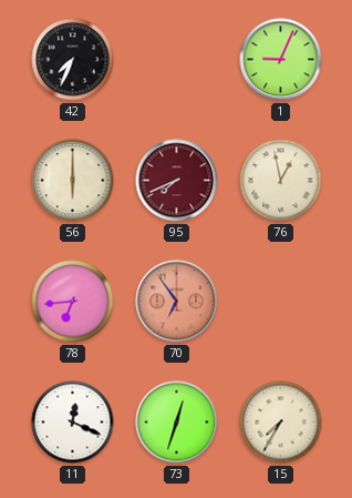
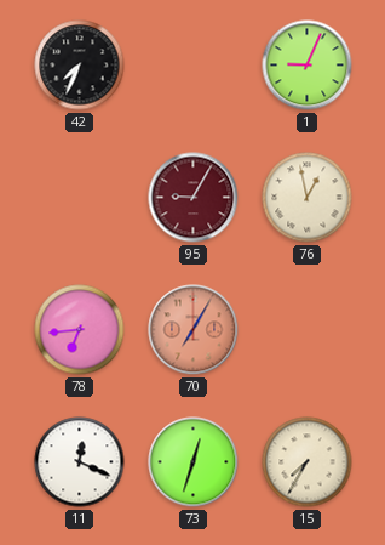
56: 6:00 -> none (73, 181)
95: 7:41 -> 9:05 (194, 198)
70: 6:54 -> 7:05 (194, 330)
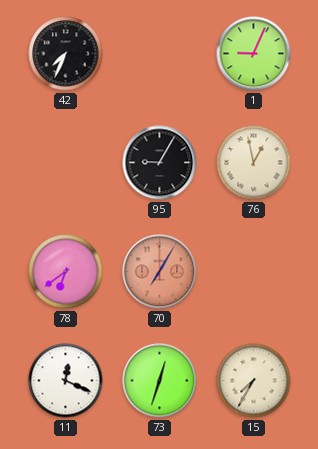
95 dial: burgundy -> black (160, 163)
78: 6:44 -> 6:39 (66, 272)
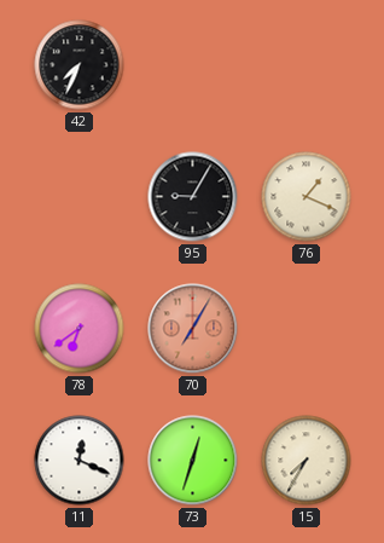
1: 9:04 -> none (254, 54)
76: 12:58 -> 1:19 (307, 197)
